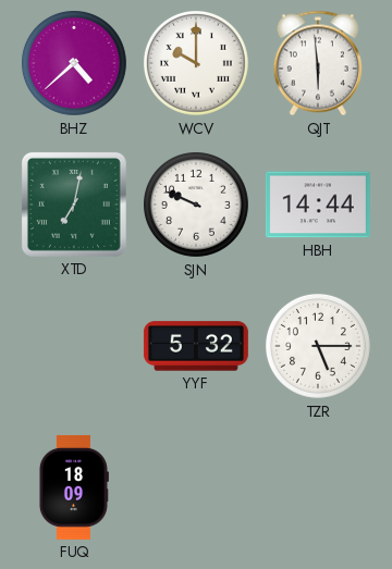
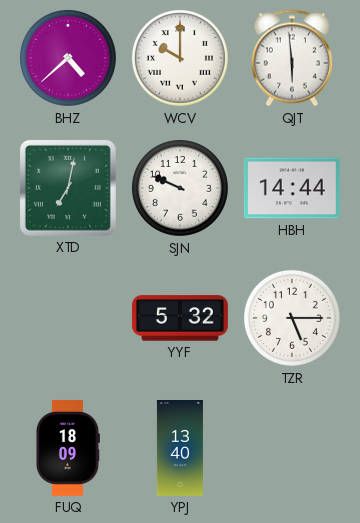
YPJ: none -> 13:40 (180, 448)
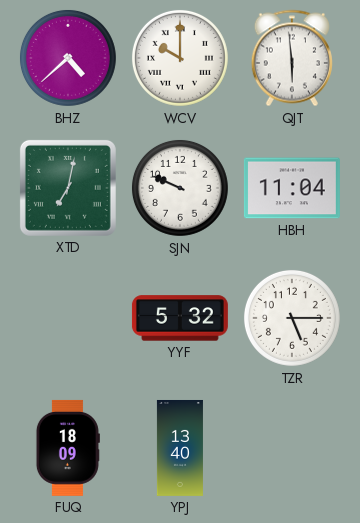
HBH: 14:44 -> 11:04 (292, 188)
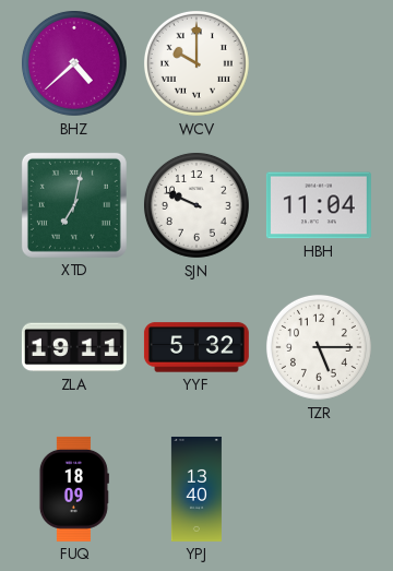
QJT: 5:59 -> none (292, 58)
ZLA: none -> 19:11 (74, 347)
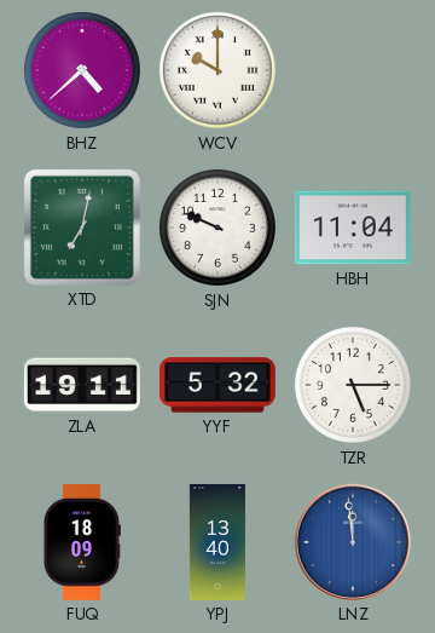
LNZ: none -> 11:59 (353, 542)
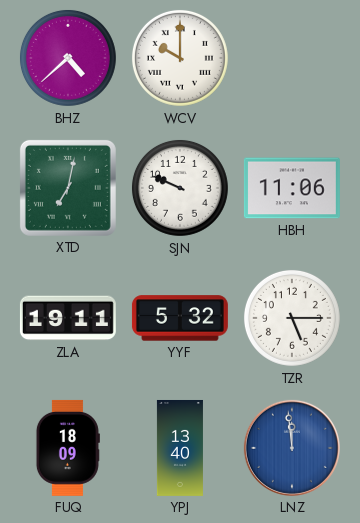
HBH: 11:04 -> 11:06 (292, 188)
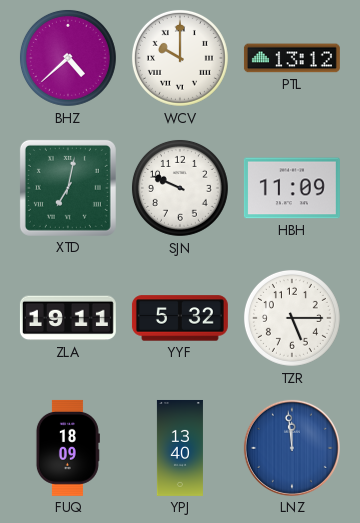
PTL: none -> 13:12 (292, 58)
HBH: 11:06 -> 11:09 (292, 188)
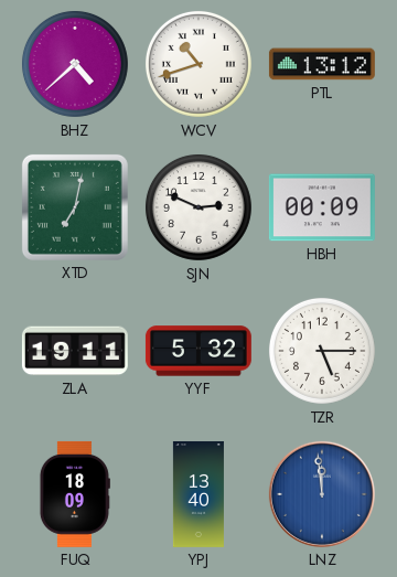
WCV: 10:00 -> 10:42 (198, 64)
SJN: 9:49 -> 2:49 (198, 207)
HBH: 11:09 -> 00:09 (322, 207)
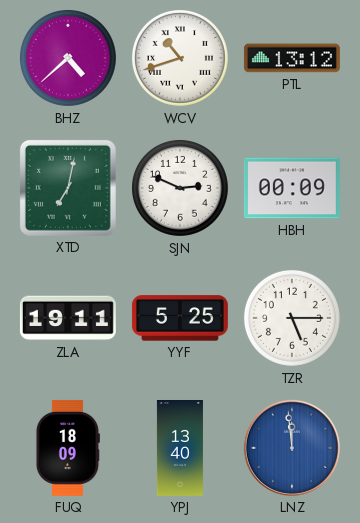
YYF: 5:32 -> 5:25 (180, 318)
